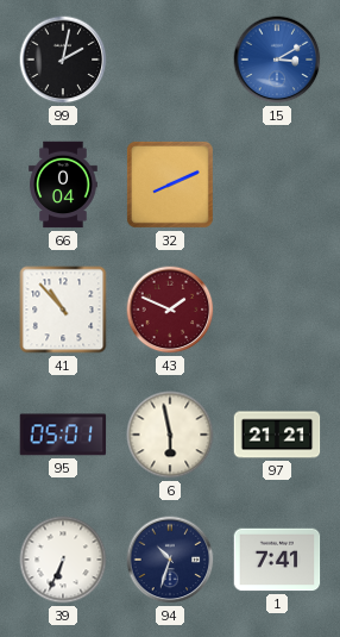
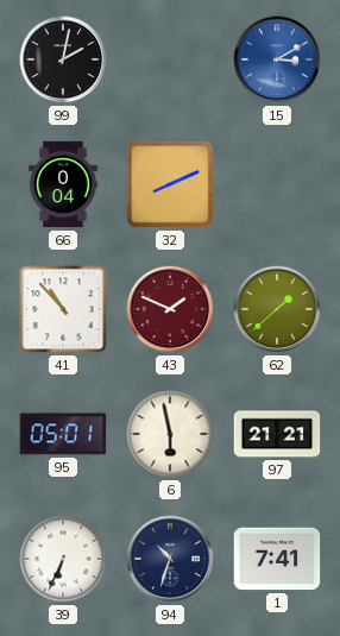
62: none -> 1:38 (277, 309)
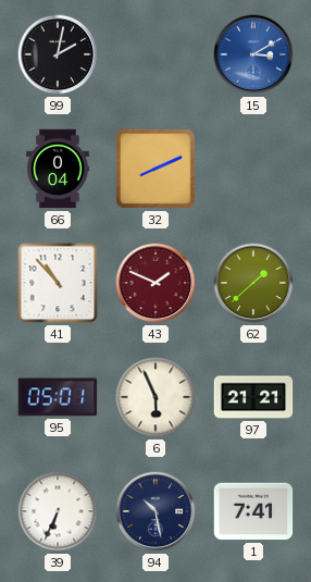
6: 5:58 -> 5:56 (155, 397)
94: 10:33 -> 10:28 (155, 511)
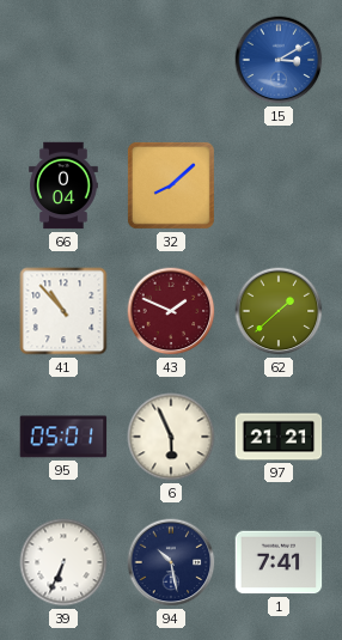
99: 2:02 -> none (58, 54)
32: 8:11 -> 8:08 (171, 185)
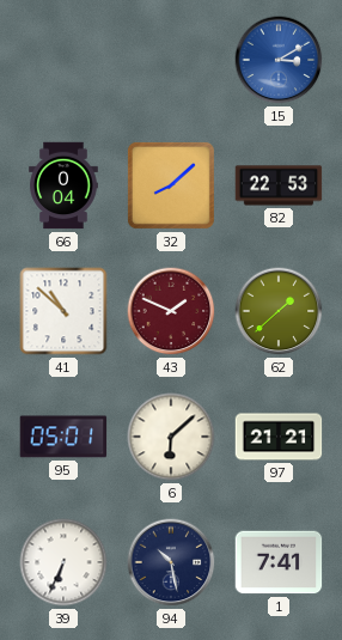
82: none -> 22:53 (279, 185)
41: 10:53 -> 10:52 (63, 311)
6: 5:56 -> 6:08 (171, 437)
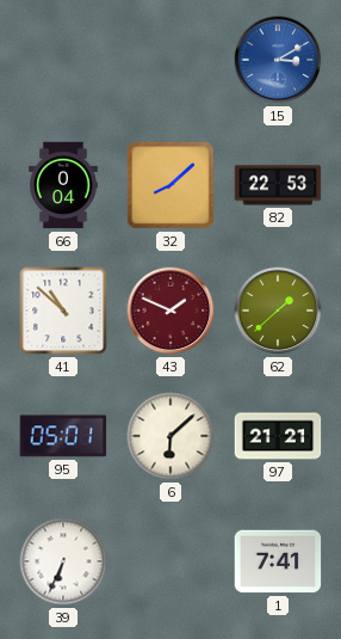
94: 10:28 -> none (171, 562)
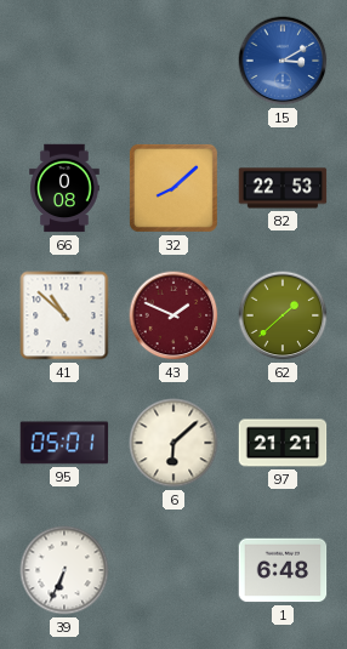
66: 0:04 -> 0:08 (64, 188)
1: 7:41 -> 6:48 (283, 570)
